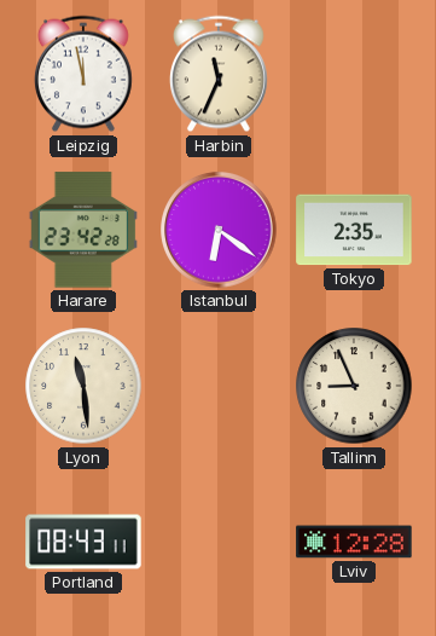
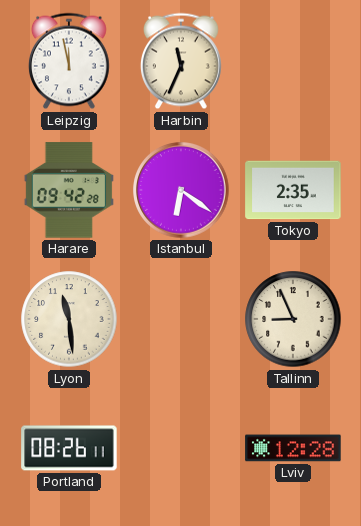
Harare: 23:42 -> 09:42 (69, 190)
Portland: 08:43 -> 08:26 (69, 448)
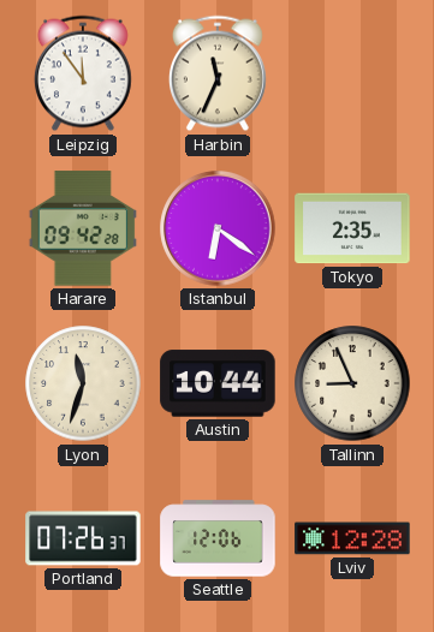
Leipzig: 11:58 -> 11:54 (83, 73)
Lyon: 11:29 -> 11:33 (83, 383)
Austin: none -> 10:44 (218, 383)
Portland: 08:26 -> 07:26 (83, 538)
Seattle: none -> 12:06 (218, 538)
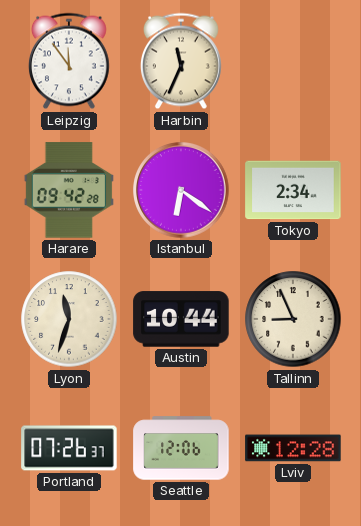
Tokyo: 2:35 -> 2:34 (293, 190)
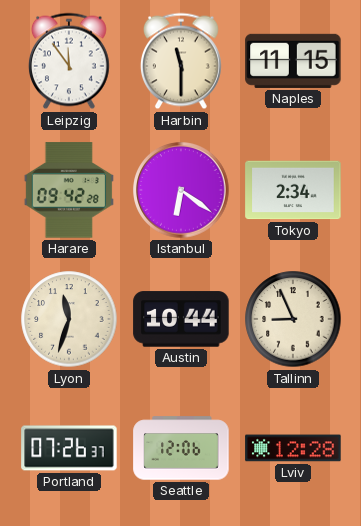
Harbin: 11:34 -> 11:30 (181, 61)
Naples: none -> 11:15 (293, 61)
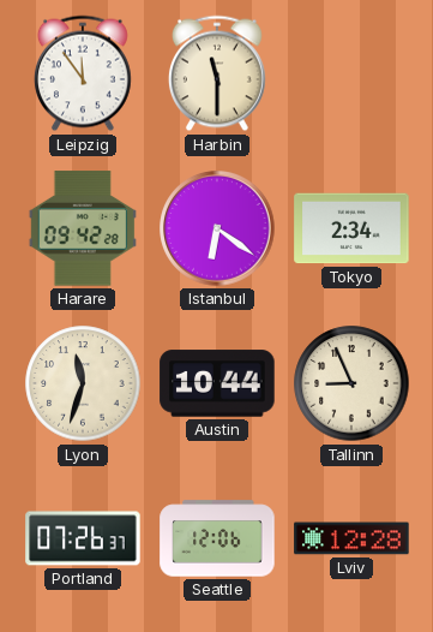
Naples: 11:15 -> none (293, 61)
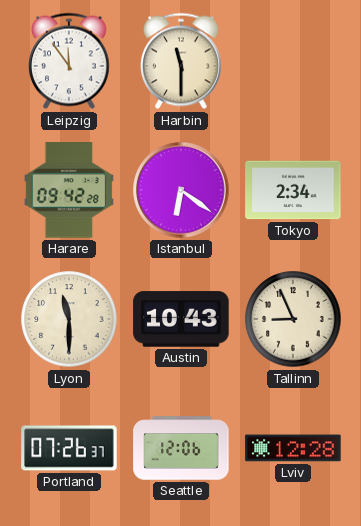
Lyon: 11:33 -> 11:30 (69, 319)
Austin: 10:44 -> 10:43 (181, 319)
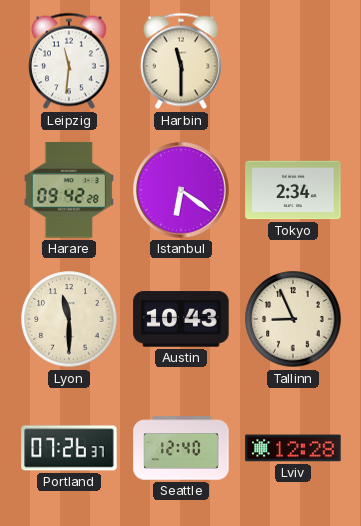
Leipzig: 11:54 -> 11:31 (69, 61)
Seattle: 12:06 -> 12:40 (181, 448)
